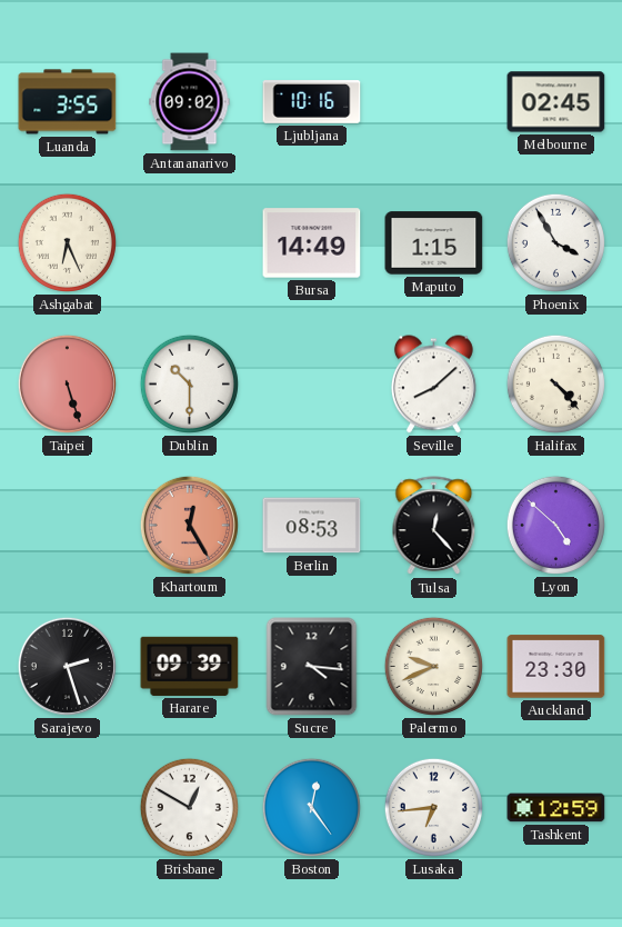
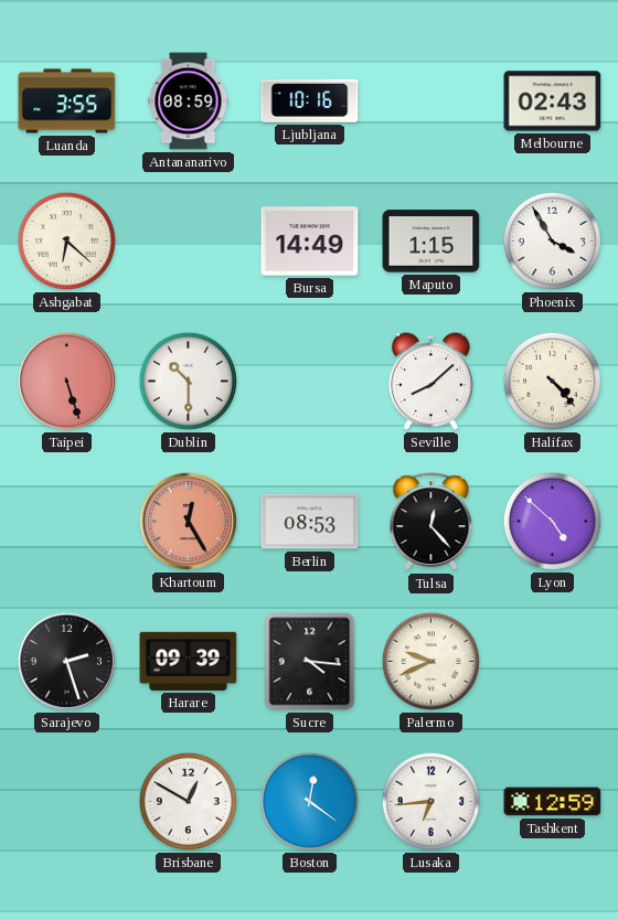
Antananarivo: 09:02 -> 08:59 (189, 101)
Melbourne: 02:45 -> 02:43 (553, 101)
Ashgabat: 6:26 -> 6:22 (66, 240)
Auckland: 23:30 -> none (556, 667)
Boston: 12:24 -> 12:21 (309, 801)
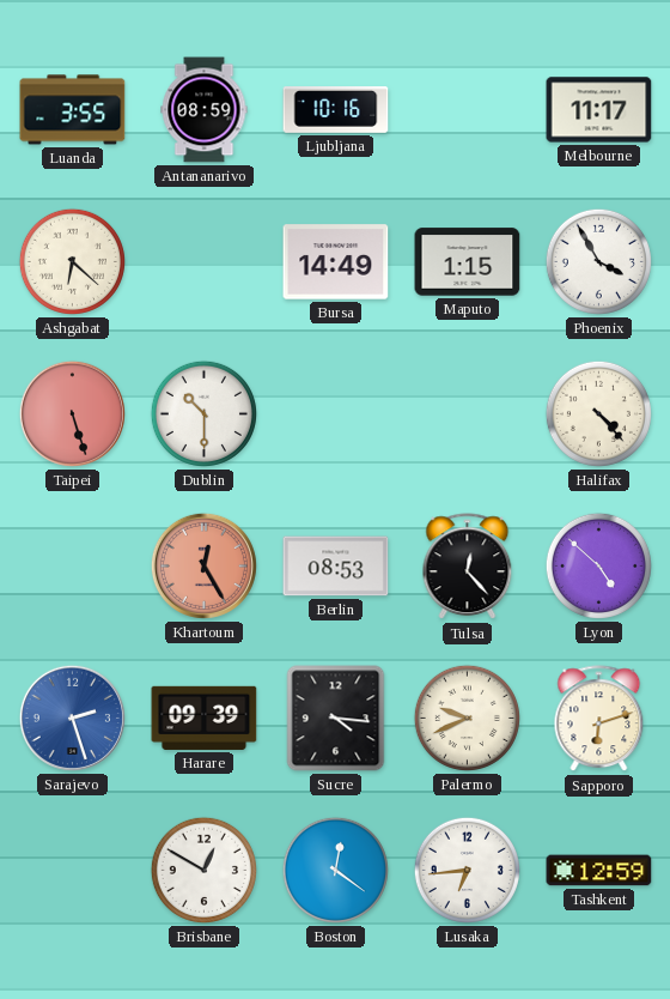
Melbourne: 02:43 -> 11:17 (599, 110)
Seville: 8:08 -> none (430, 382)
Sarajevo dial: black -> blue (72, 718)
Sapporo: none -> 6:12 (599, 719)
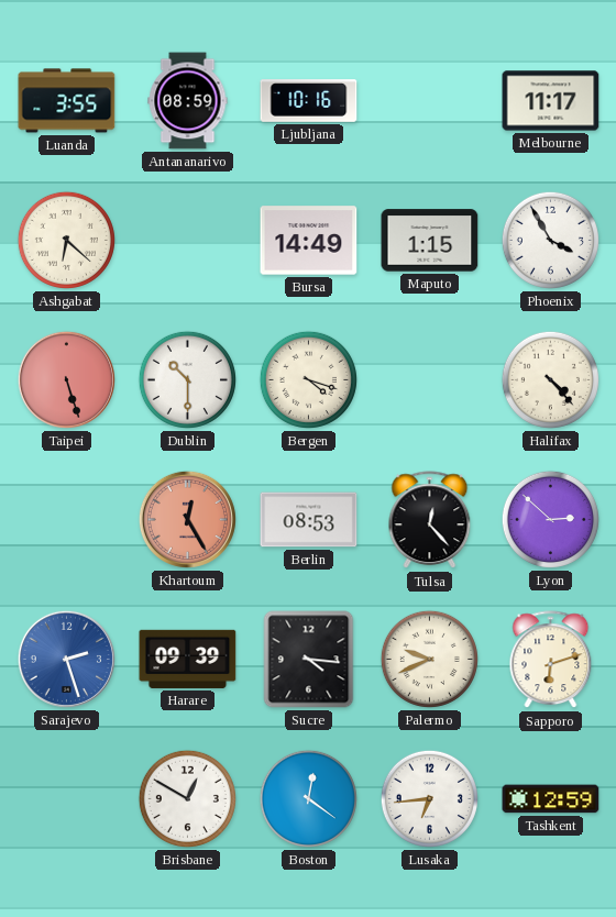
Bergen: none -> 4:18 (308, 379)
Lyon: 4:52 -> 2:52 (550, 519)
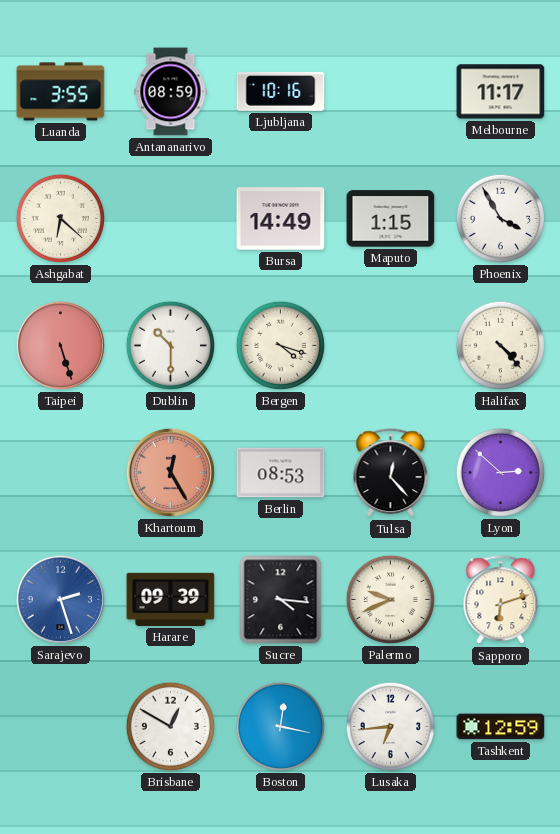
Boston: 12:21 -> 12:17 (280, 726)
